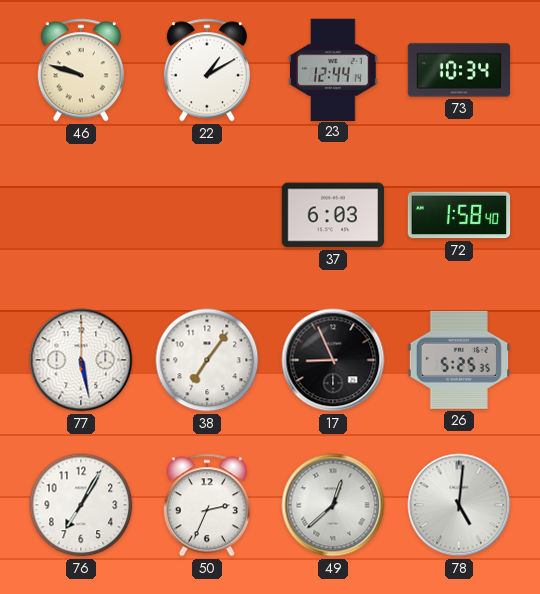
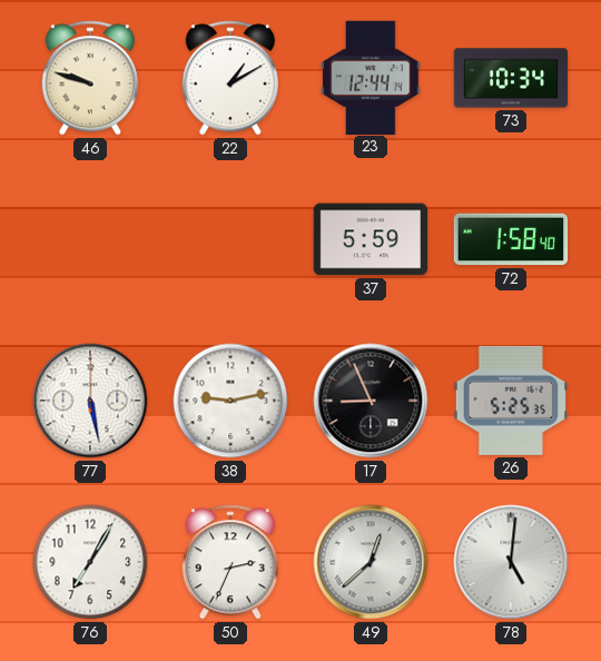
37: 6:03 -> 5:59 (371, 239)
38: 7:06 -> 9:13 (230, 401)
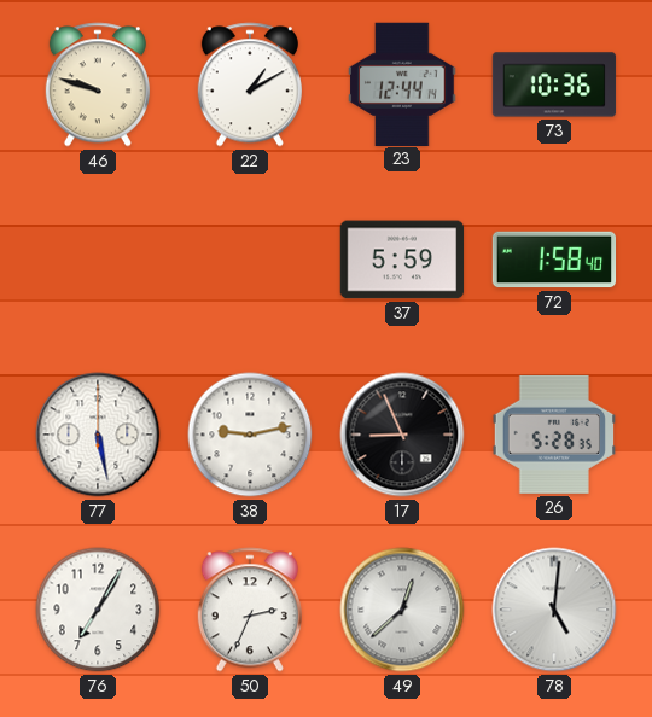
73: 10:34 -> 10:36 (554, 84)
26: 5:25 -> 5:28 (553, 435)
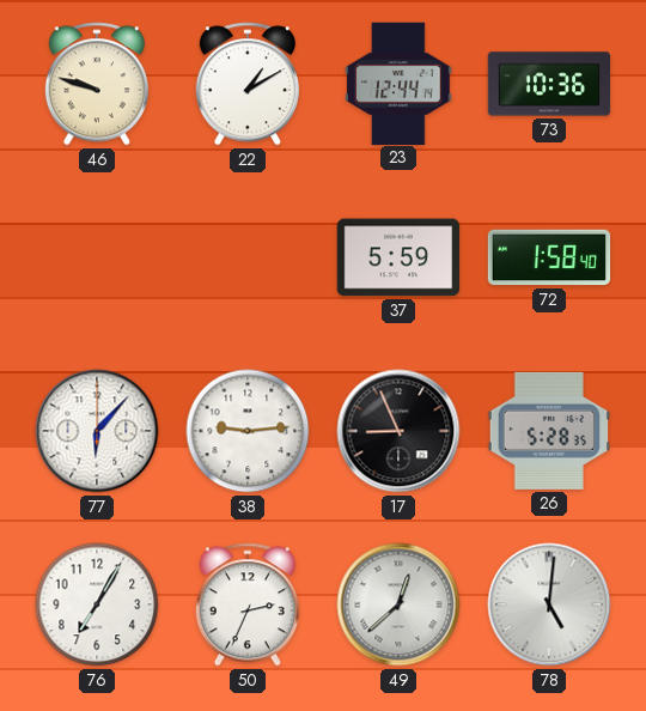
77: 5:28 -> 6:07 (97, 431)
38: 9:13 -> 9:14 (248, 431)
